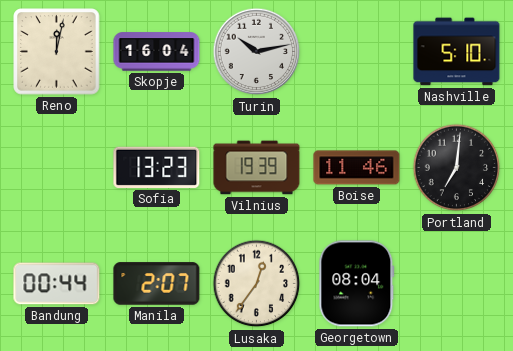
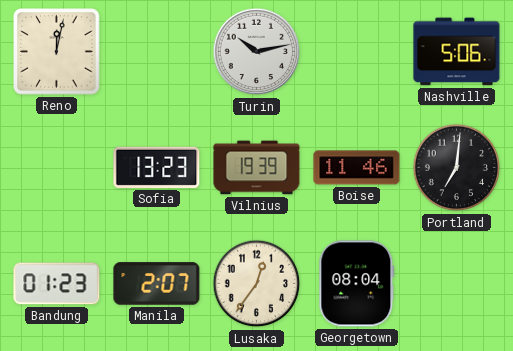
Skopje: 16:04 -> none (157, 52)
Nashville: 5:10 -> 5:06 (457, 52)
Bandung: 00:44 -> 01:23 (57, 284)
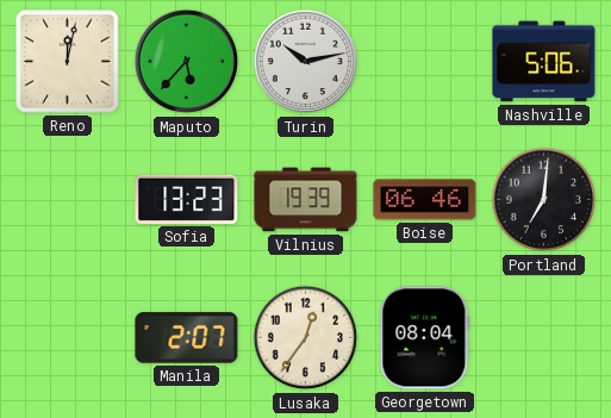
Maputo: none -> 5:37 (187, 62)
Boise: 11:46 -> 06:46 (425, 200)
Bandung: 01:23 -> none (57, 284)
